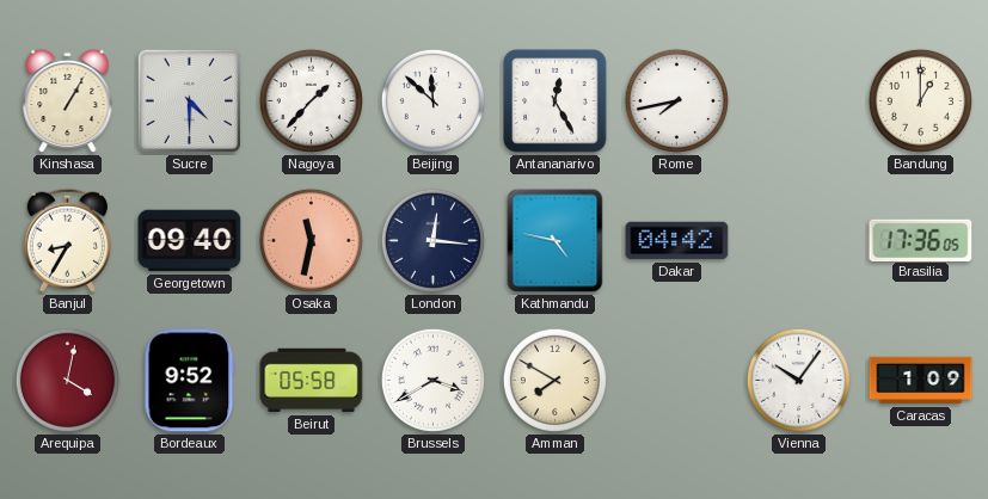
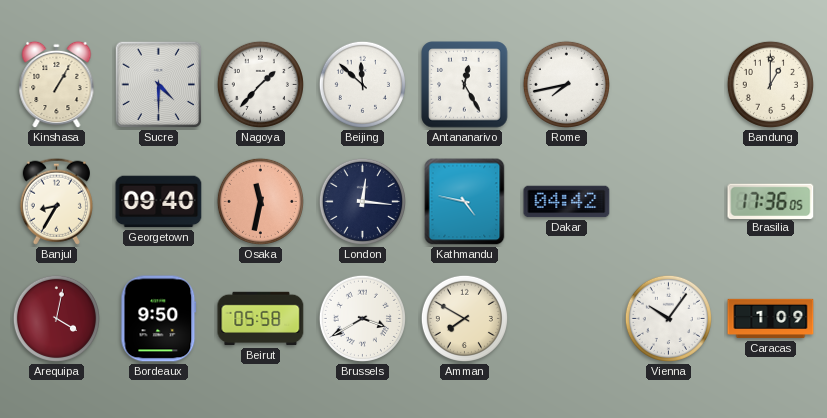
Bordeaux: 9:52 -> 9:50 (159, 319)
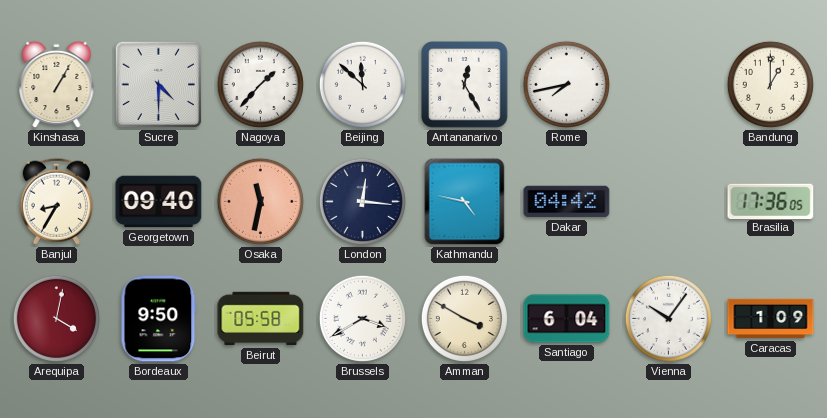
Amman: 7:50 -> 3:50 (464, 318)
Santiago: none -> 6:04 (567, 319)
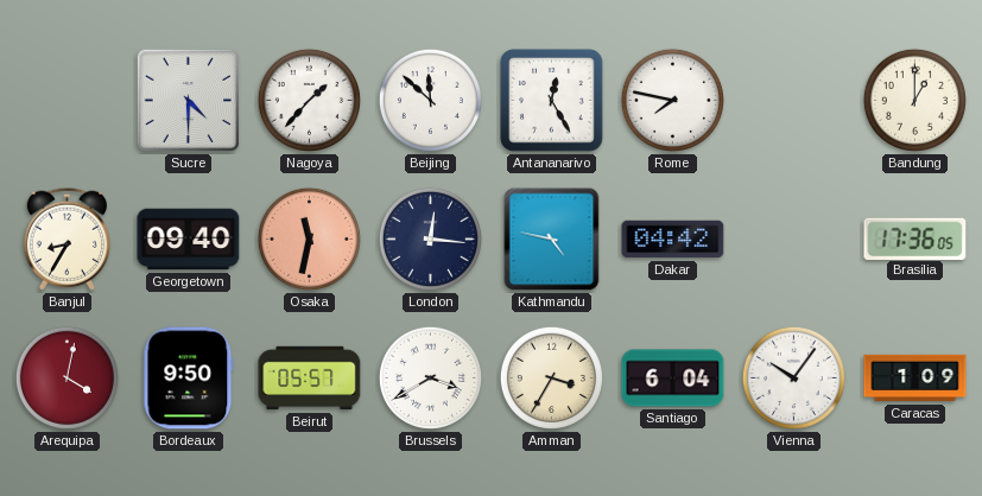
Kinshasa: 1:05 -> none (57, 85)
Rome: 7:43 -> 7:47 (672, 100)
Beirut: 05:58 -> 05:57 (310, 379)
Amman: 3:50 -> 3:35 (551, 377)
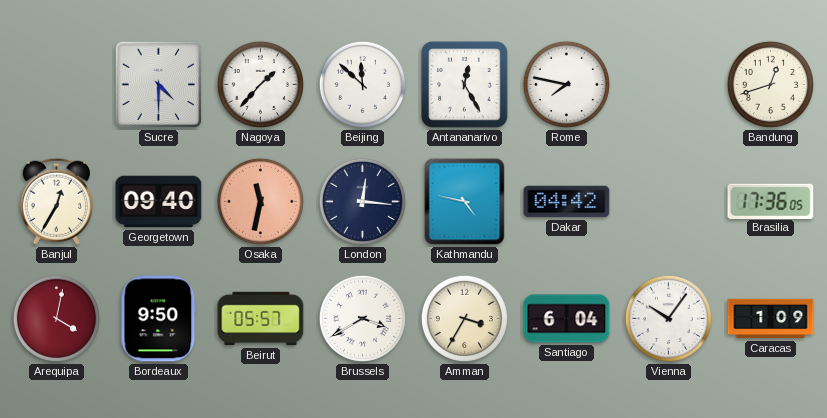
Bandung: 1:00 -> 12:42 (770, 84)
Banjul: 8:35 -> 12:35 (56, 201)
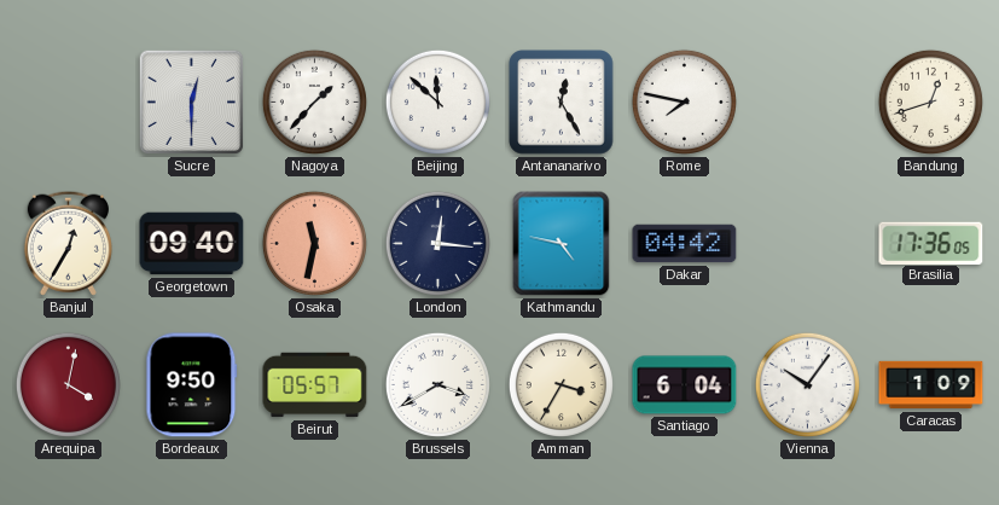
Sucre: 4:30 -> 12:30 (192, 103)
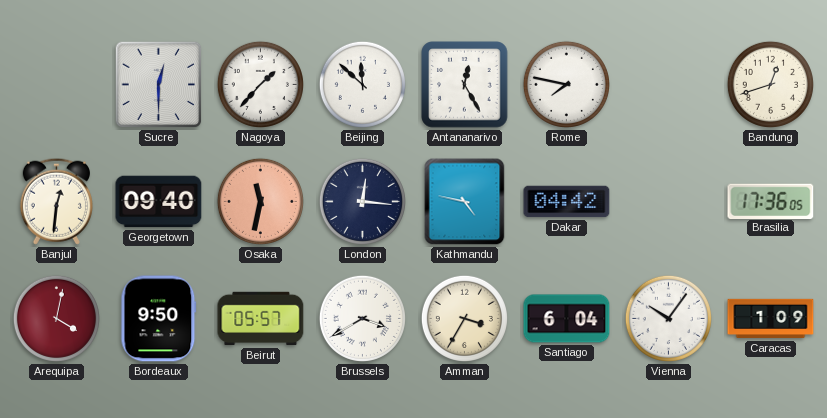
Banjul: 12:35 -> 12:31 (56, 201)
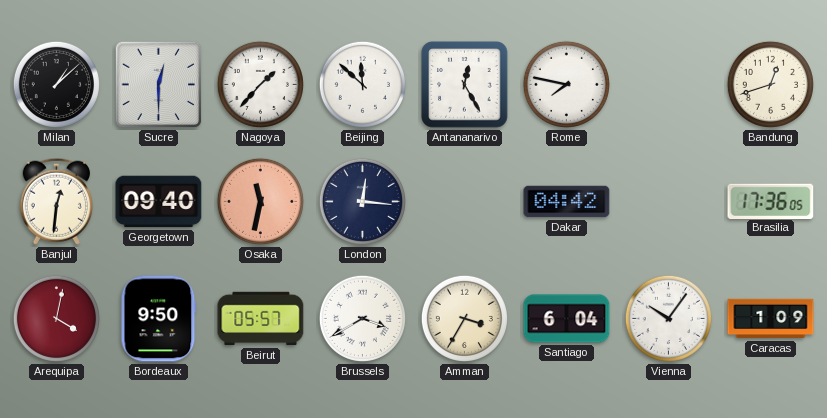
Milan: none -> 1:08 (56, 84)
Kathmandu: 4:47 -> none (465, 202)
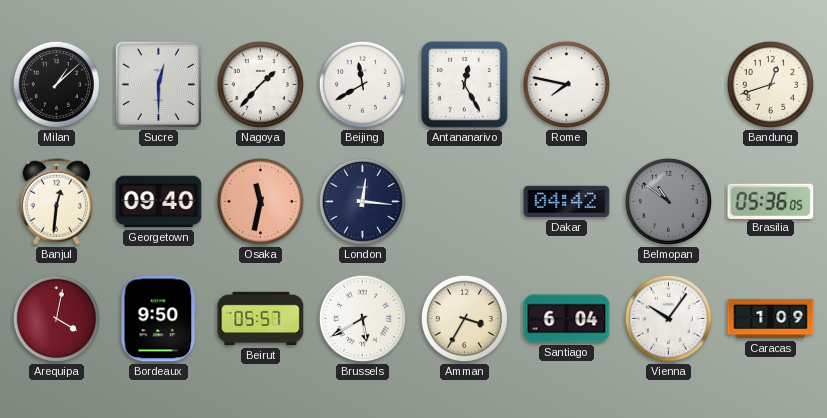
Beijing: 11:52 -> 11:40 (362, 84)
Belmopan: none -> 10:51 (668, 201)
Brasilia: 17:36 -> 05:36 (771, 201)
Brussels: 3:40 -> 5:40 (362, 318)
